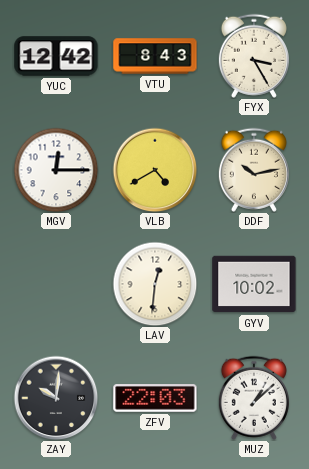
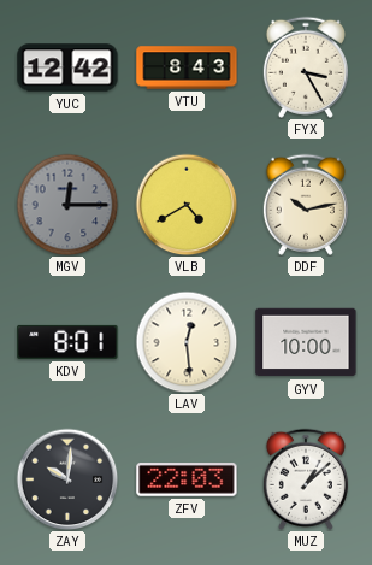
MGV dial: white -> grey (67, 205)
KDV: none -> 8:01 (67, 342)
LAV: 12:31 -> 12:29 (187, 342)
GYV: 10:02 -> 10:00 (306, 342)
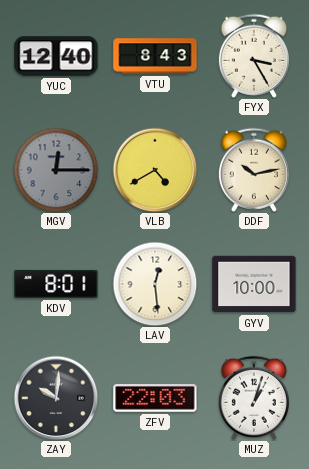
YUC: 12:42 -> 12:40 (56, 56)
MUZ: 1:08 -> 1:03 (254, 398)
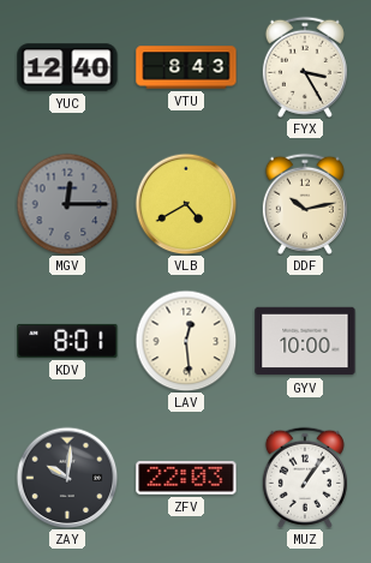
MUZ: 1:03 -> 1:06 (305, 478)
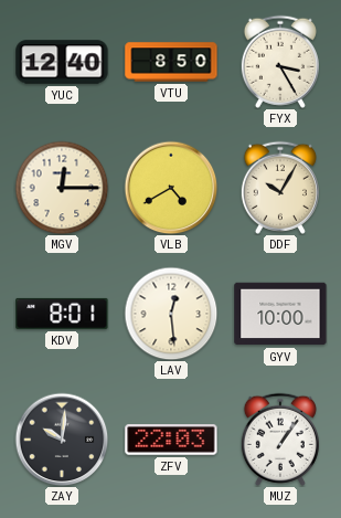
VTU: 8:43 -> 8:50 (171, 62)
MGV dial: grey -> cream (62, 188)
DDF: 10:13 -> 10:05 (280, 188)
